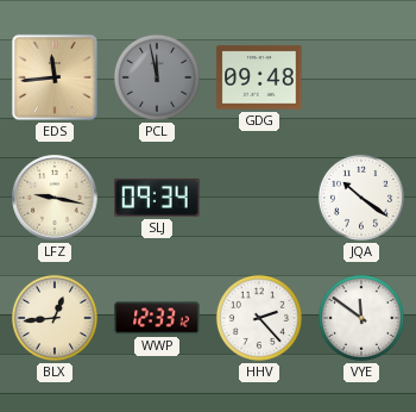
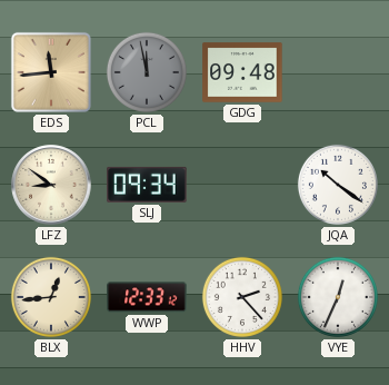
LFZ: 9:17 -> 8:51 (51, 185)
VYE: 11:51 -> 12:34 (338, 297)
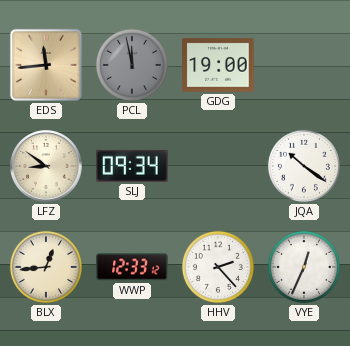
GDG: 09:48 -> 19:00 (218, 65)
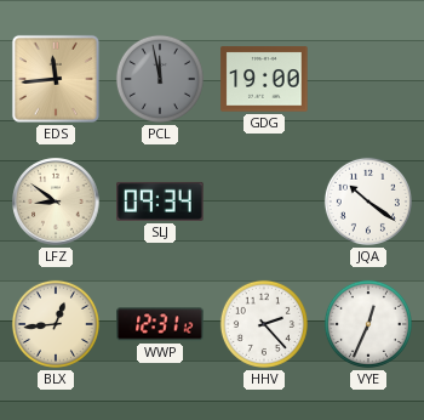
WWP: 12:33 -> 12:31 (160, 324)
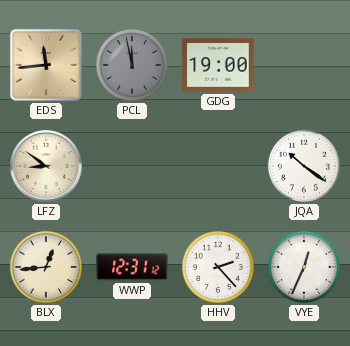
SLJ: 09:34 -> none (160, 202)
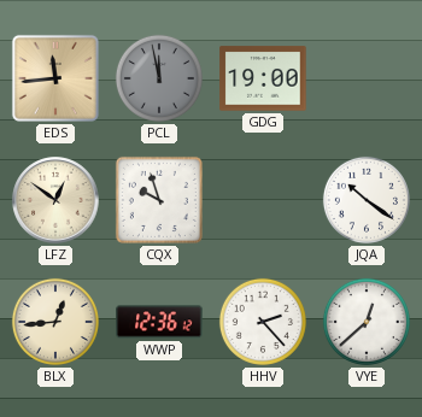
LFZ: 8:51 -> 12:51 (55, 200)
CQX: none -> 9:57 (159, 200)
WWP: 12:31 -> 12:36 (159, 322)
VYE: 12:34 -> 12:38 (367, 322)
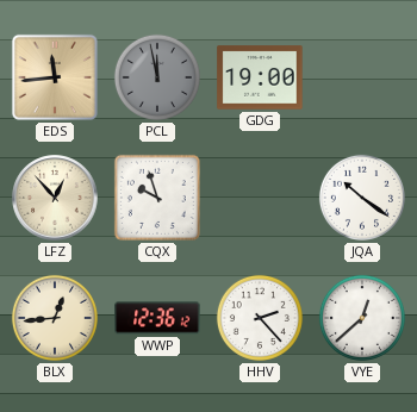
LFZ: 12:51 -> 12:53 (55, 198)
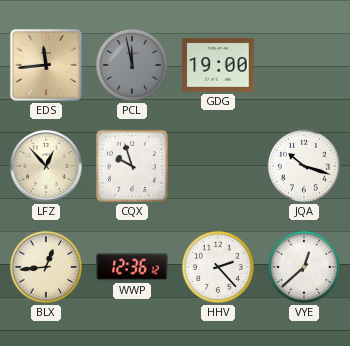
JQA: 10:21 -> 10:18 (304, 166)
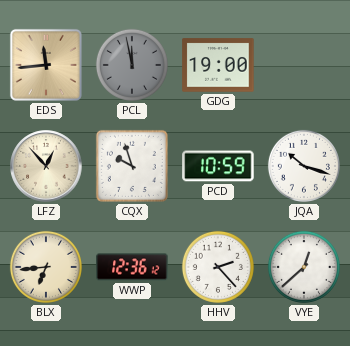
PCD: none -> 10:59 (218, 166)
BLX: 12:44 -> 6:44 (46, 267)
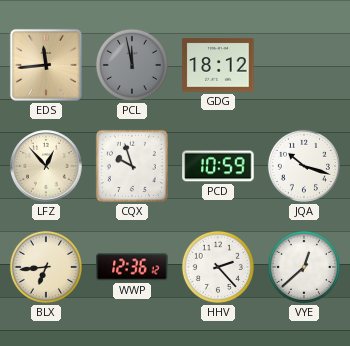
GDG: 19:00 -> 18:12 (218, 65)
